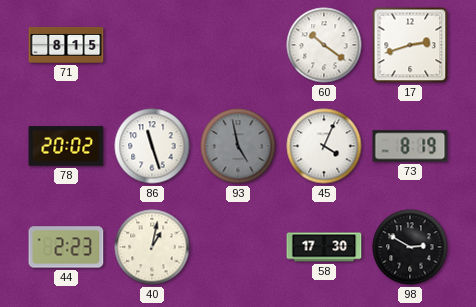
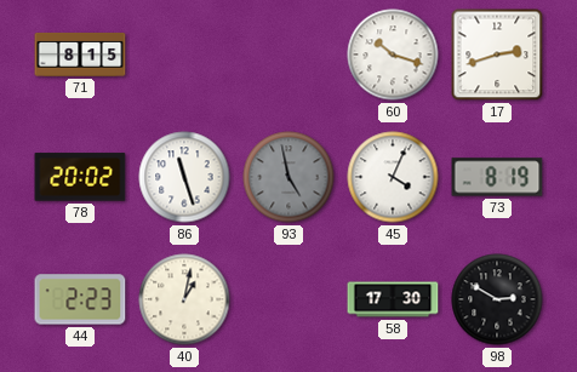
60: 10:21 -> 10:18 (393, 55)
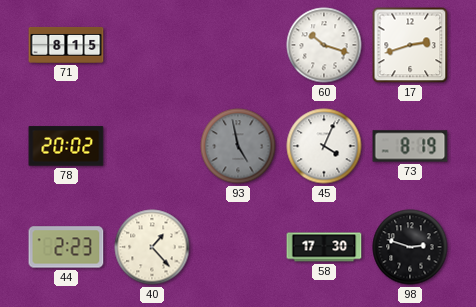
86: 11:27 -> none (184, 177)
40: 1:02 -> 1:23 (152, 247)
98: 2:50 -> 2:48 (410, 247)
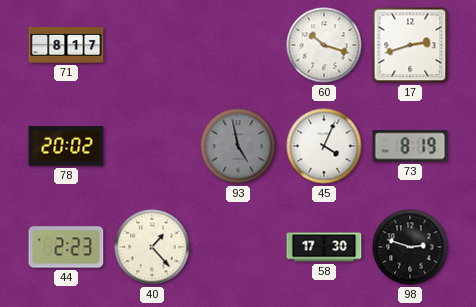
71: 8:15 -> 8:17 (66, 45)
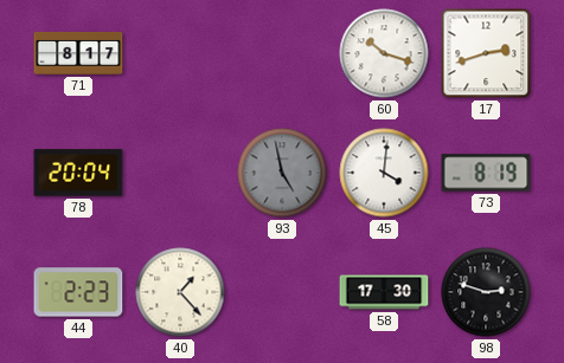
78: 20:02 -> 20:04 (78, 173)
45: 4:04 -> 4:01 (384, 173)
